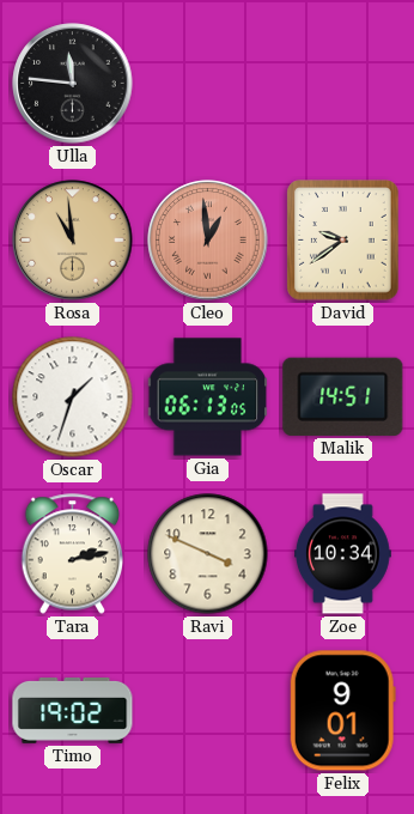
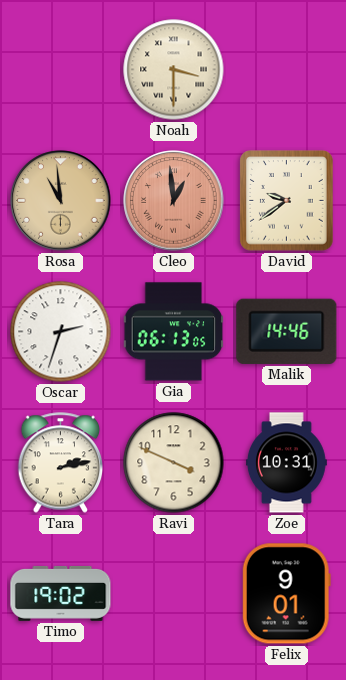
Ulla: 11:46 -> none (73, 84)
Noah: none -> 3:30 (174, 70)
Oscar: 1:33 -> 2:33 (61, 332)
Malik: 14:51 -> 14:46 (287, 331)
Zoe: 10:34 -> 10:31 (287, 463)
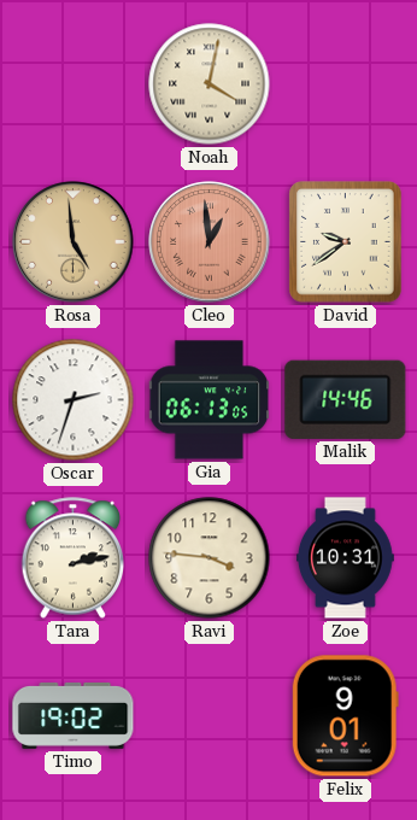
Noah: 3:30 -> 4:02 (210, 84)
Rosa: 10:59 -> 4:59 (74, 242)
Ravi: 3:49 -> 3:46 (210, 558)
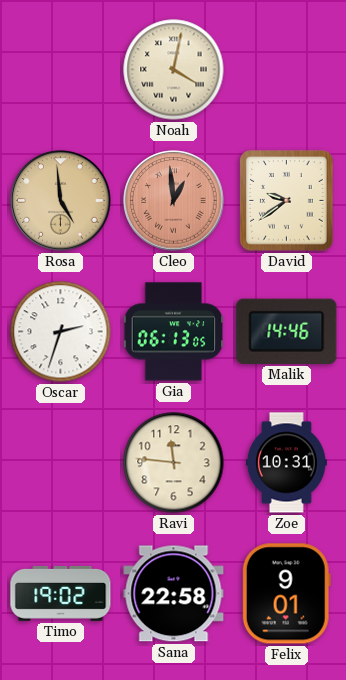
Tara: 2:13 -> none (74, 558)
Ravi: 3:46 -> 11:46 (174, 463)
Sana: none -> 22:58 (174, 594)
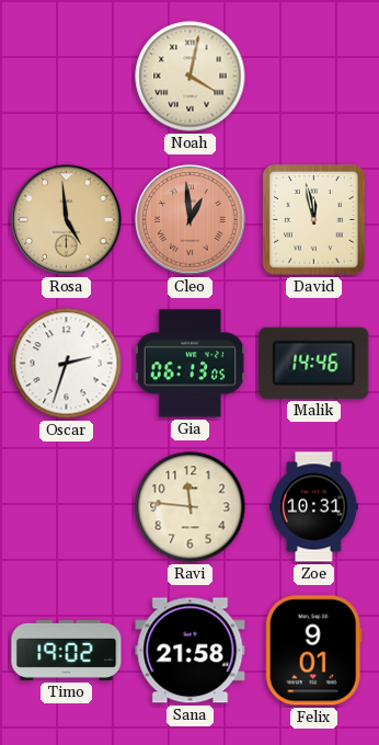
David: 9:39 -> 11:58 (314, 220)
Sana: 22:58 -> 21:58 (191, 651)
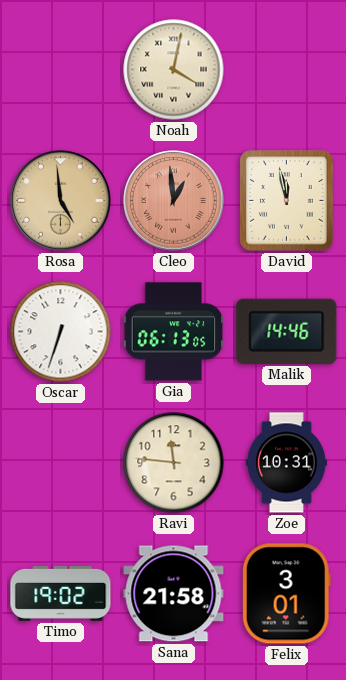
Oscar: 2:33 -> 6:33 (61, 332)
Felix: 9:01 -> 3:01 (286, 594)
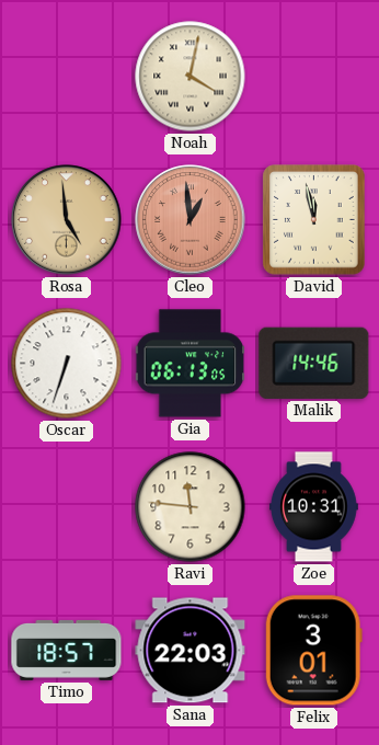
Timo: 19:02 -> 18:57 (67, 650)
Sana: 21:58 -> 22:03 (191, 651)
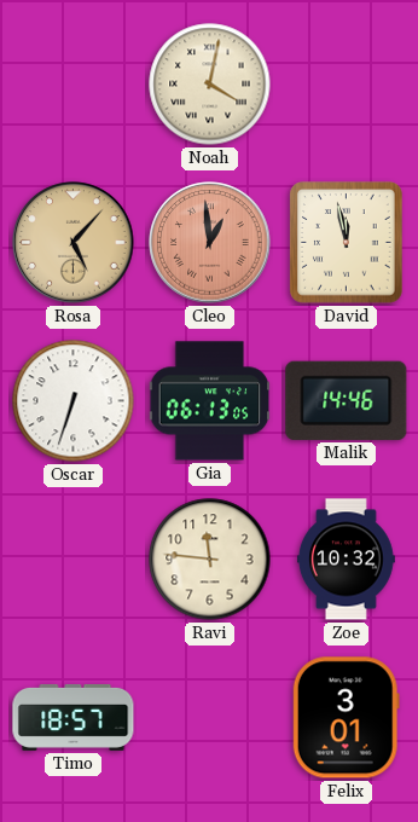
Rosa: 4:59 -> 5:07 (74, 243)
Zoe: 10:31 -> 10:32 (347, 560)
Sana: 22:03 -> none (191, 651)
